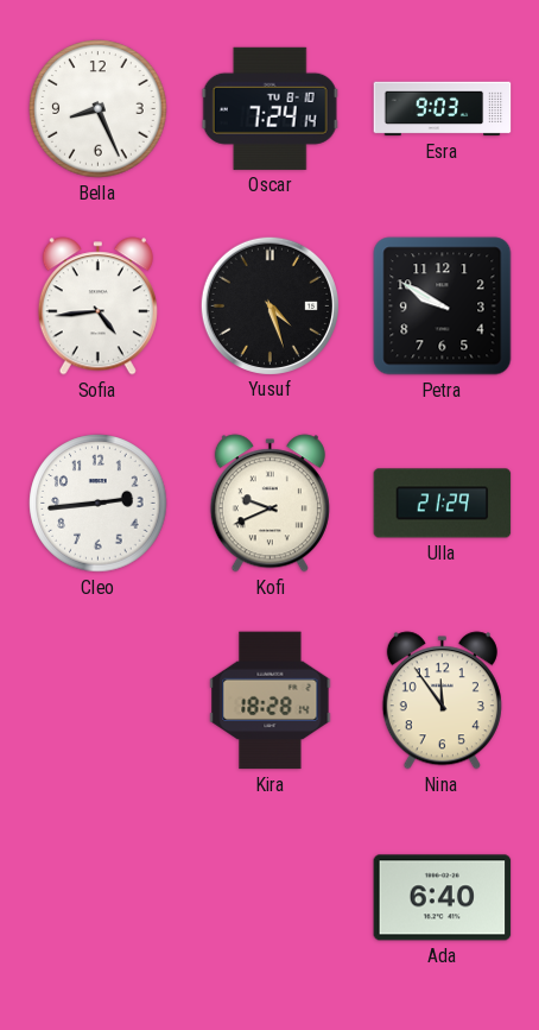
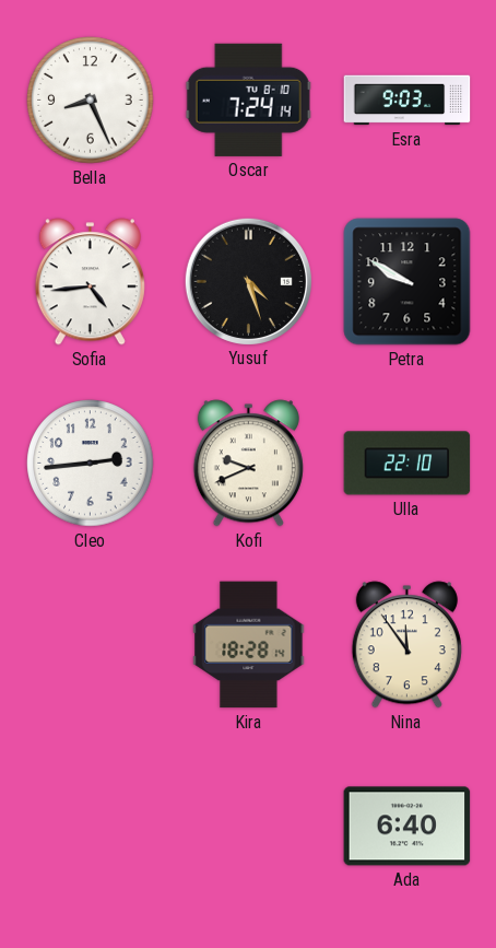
Ulla: 21:29 -> 22:10 (408, 464)
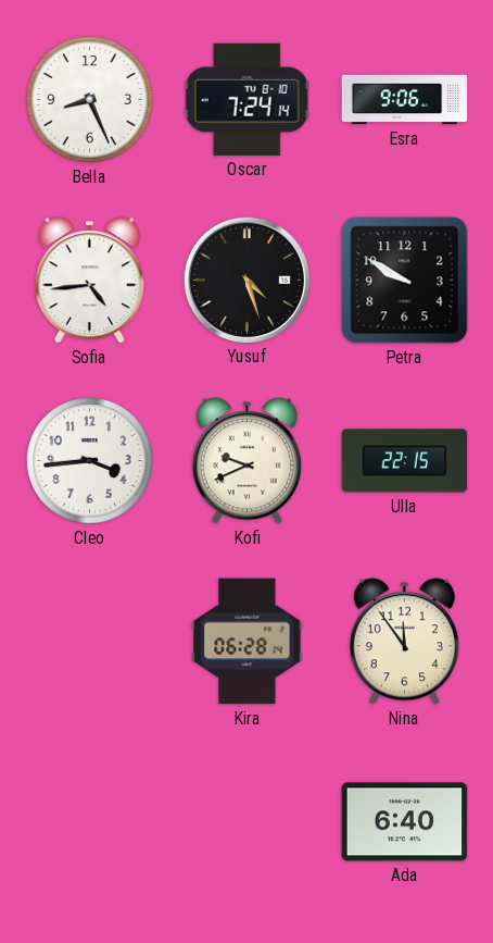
Esra: 9:03 -> 9:06 (405, 100)
Cleo: 2:44 -> 3:44 (90, 461)
Ulla: 22:10 -> 22:15 (405, 461)
Kira: 18:28 -> 06:28 (248, 642)
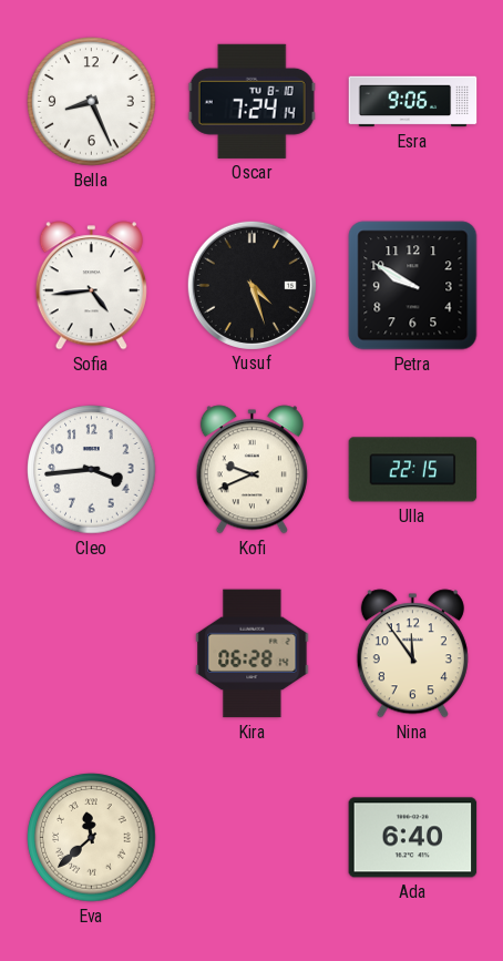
Eva: none -> 11:38 (92, 838)
